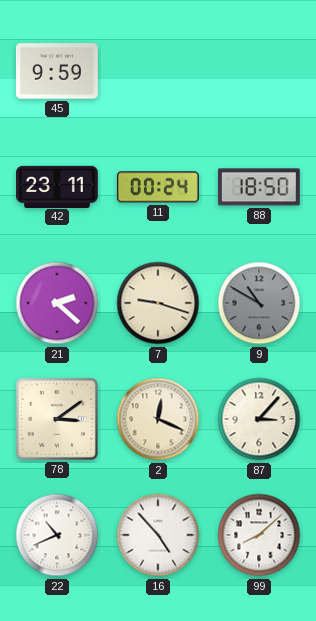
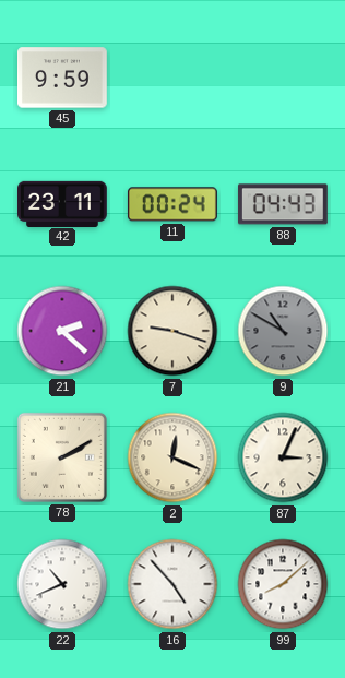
88: 18:50 -> 04:43 (283, 204)
78: 3:09 -> 2:10 (62, 457)
87: 3:07 -> 3:04 (283, 457)
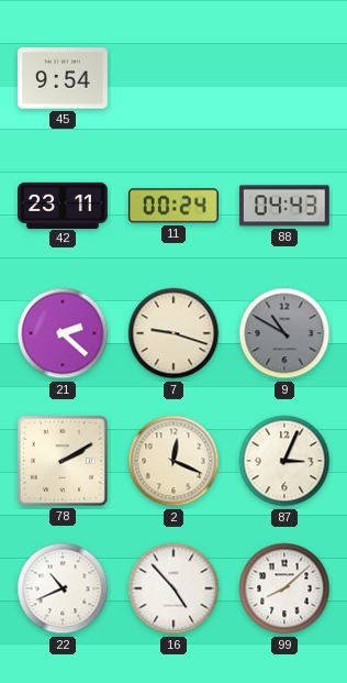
45: 9:59 -> 9:54 (64, 78)
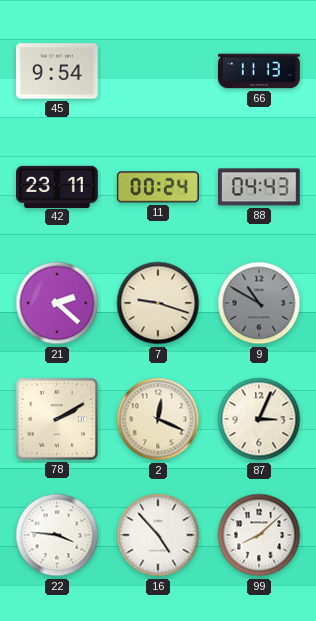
66: none -> 11:13 (260, 71)
22: 10:41 -> 3:46 (57, 535)
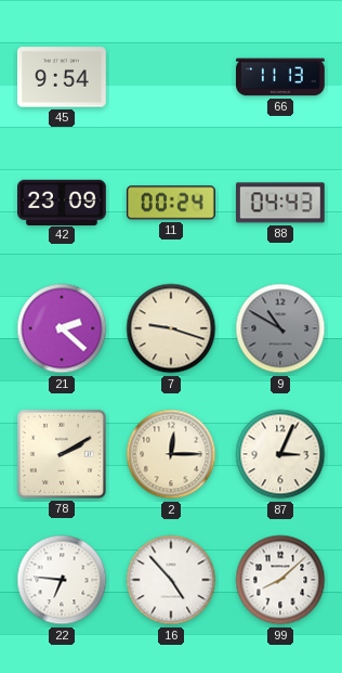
42: 23:11 -> 23:09 (63, 202)
2: 12:19 -> 12:15 (171, 454)
22: 3:46 -> 6:46 (62, 580)
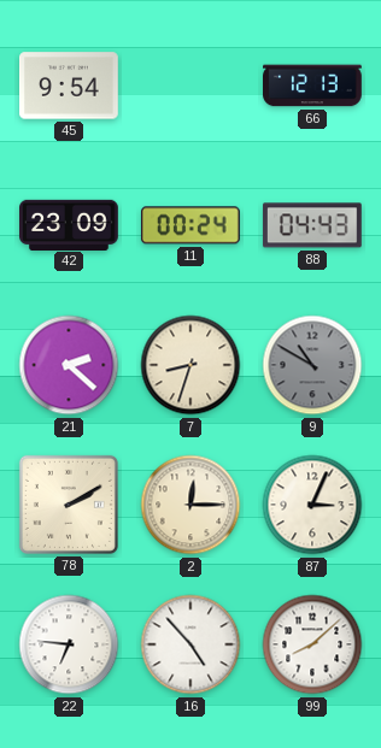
66: 11:13 -> 12:13 (313, 86)
7: 9:18 -> 8:33 (190, 365)
